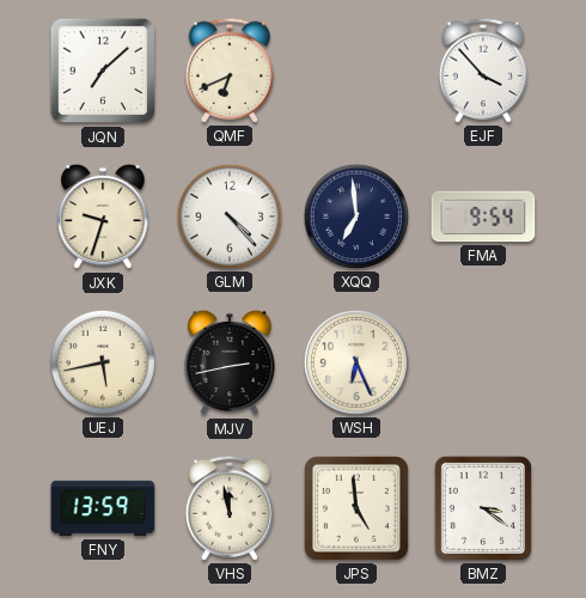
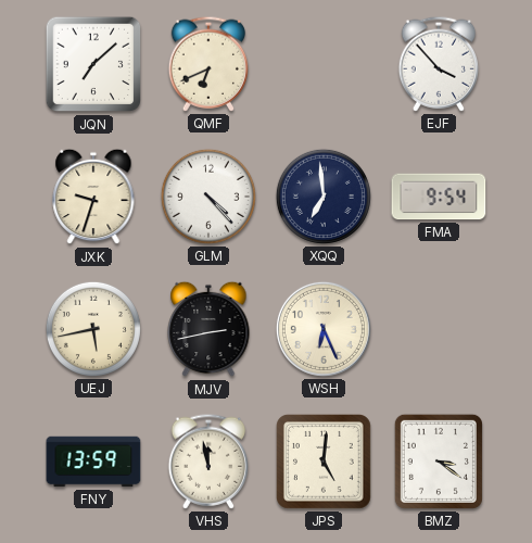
JPS: 4:59 -> 5:01 (324, 462)
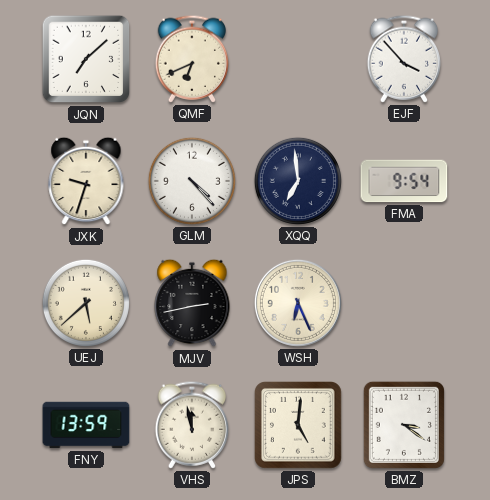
UEJ: 5:43 -> 5:38 (86, 303)
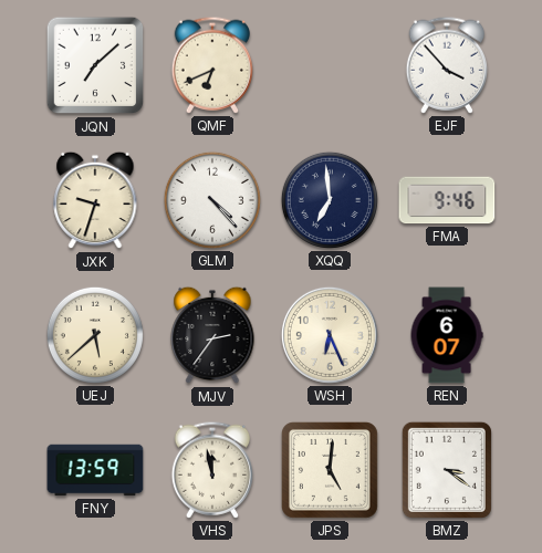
FMA: 9:54 -> 9:46 (447, 200)
MJV: 2:43 -> 2:36 (212, 335)
REN: none -> 6:07 (447, 335)
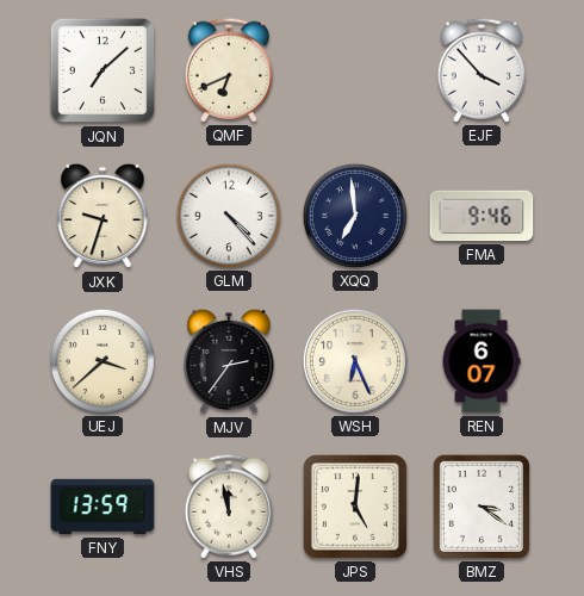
UEJ: 5:38 -> 3:38 (102, 361)
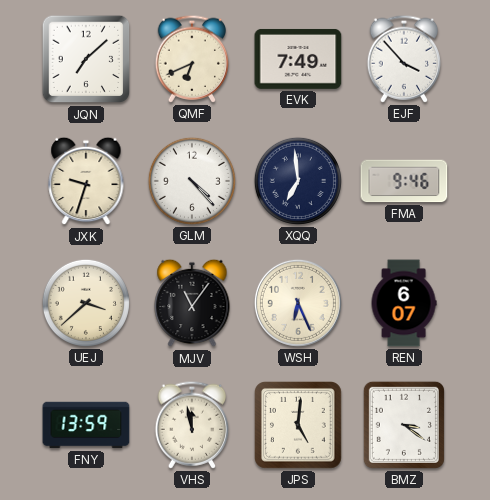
EVK: none -> 7:49 (298, 59)
MJV: 2:36 -> 11:06 (192, 303)
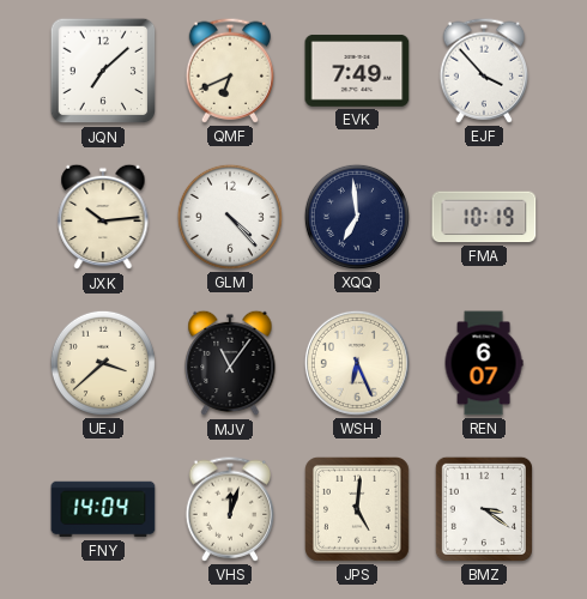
JXK: 9:33 -> 10:14 (103, 217)
FMA: 9:46 -> 10:19 (484, 217)
FNY: 13:59 -> 14:04 (103, 509)
VHS: 11:58 -> 12:03 (230, 509)
